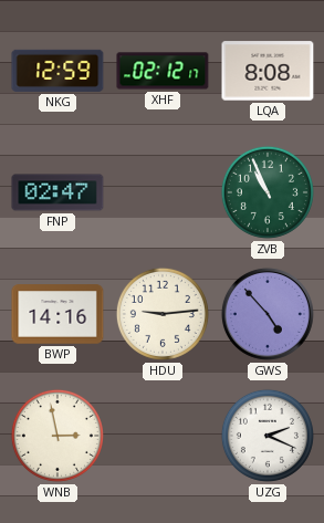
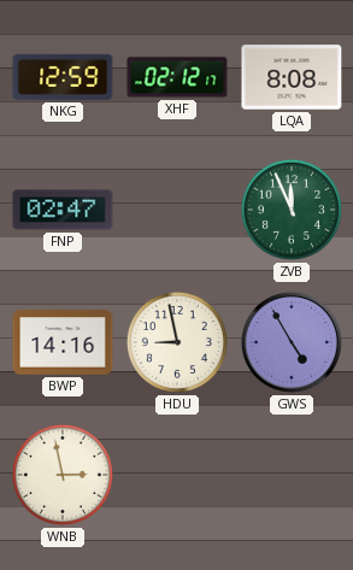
ZVB: 10:56 -> 11:56 (292, 210)
HDU: 9:14 -> 8:58 (177, 342)
GWS: 4:53 -> 4:55 (292, 342)
UZG: 2:19 -> none (268, 436)
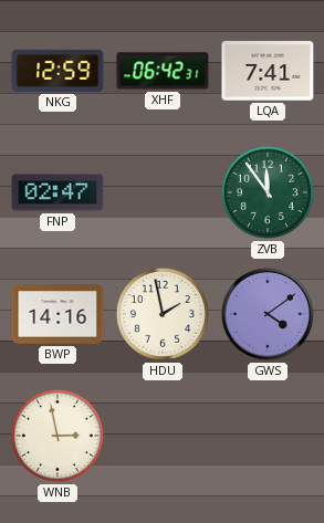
XHF: 02:12 -> 06:42 (163, 71)
LQA: 8:08 -> 7:41 (268, 71)
ZVB: 11:56 -> 11:54 (268, 192)
HDU: 8:58 -> 1:58 (163, 314)
GWS: 4:55 -> 4:09 (268, 314)
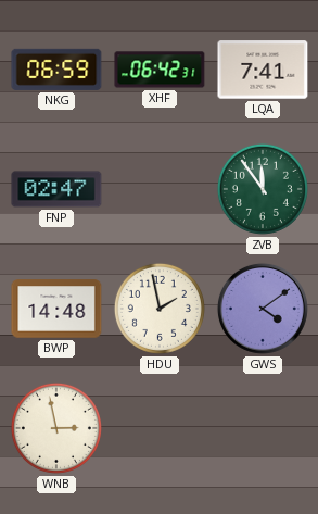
NKG: 12:59 -> 06:59 (56, 70)
BWP: 14:16 -> 14:48 (56, 309)
